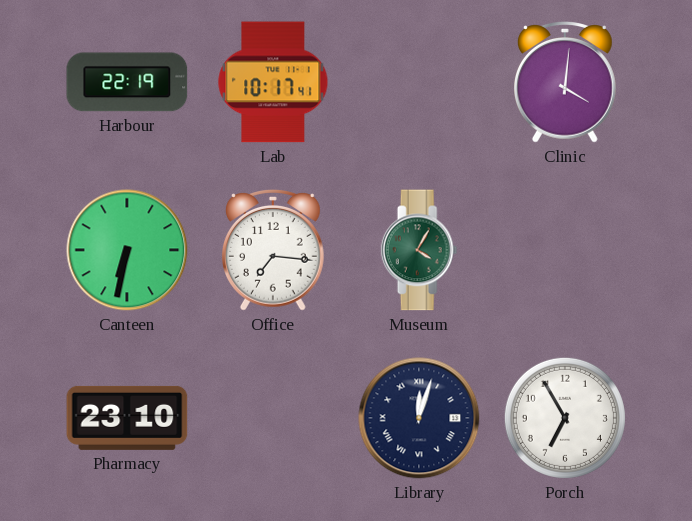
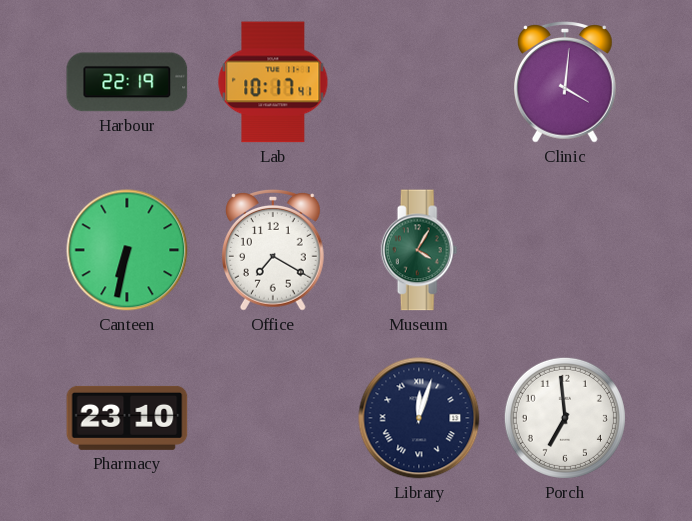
Office: 7:16 -> 7:20 (274, 251)
Porch: 6:55 -> 6:59 (565, 418)
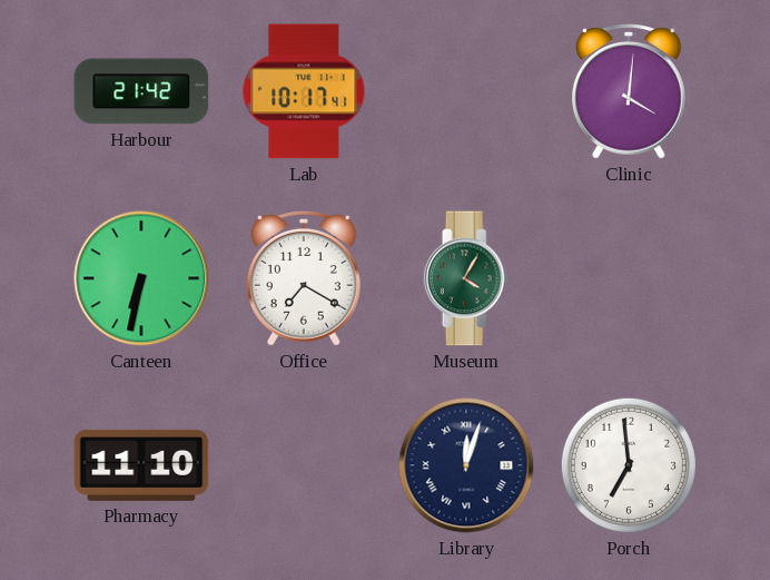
Harbour: 22:19 -> 21:42 (141, 91)
Pharmacy: 23:10 -> 11:10 (141, 465)
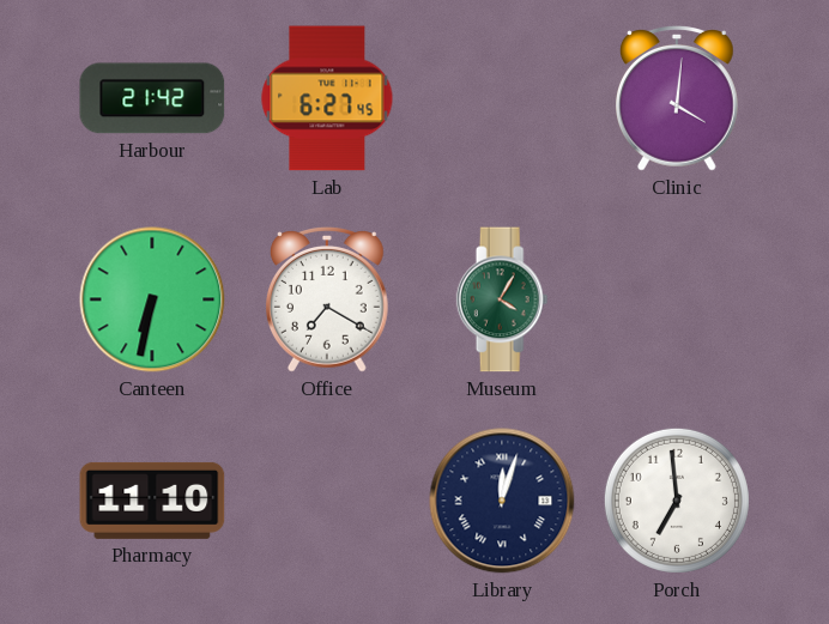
Lab: 10:17 -> 6:27 (327, 98)
